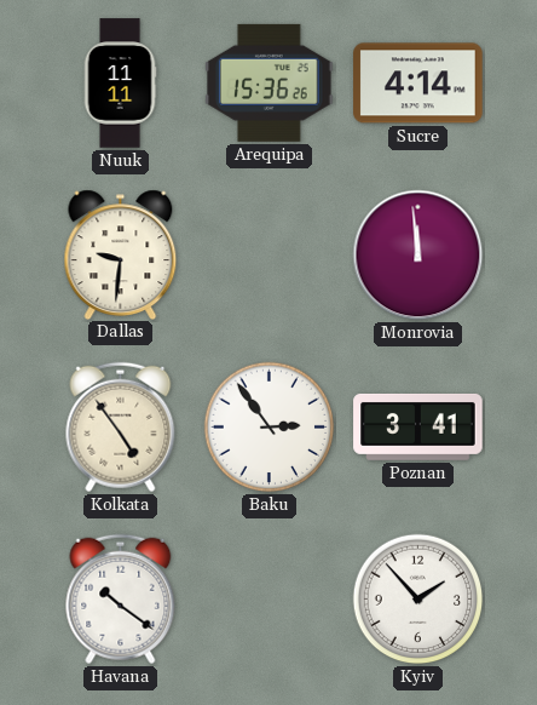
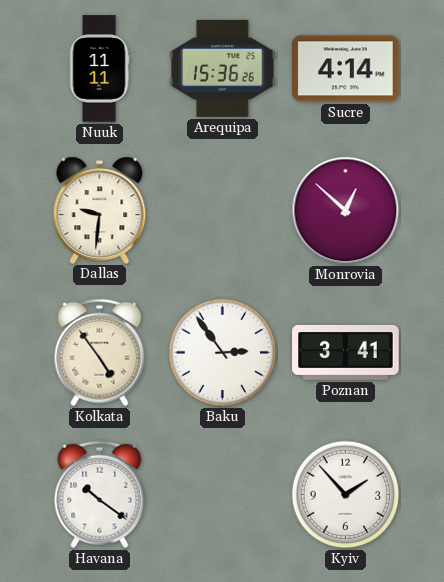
Monrovia: 11:59 -> 12:52 (346, 211)
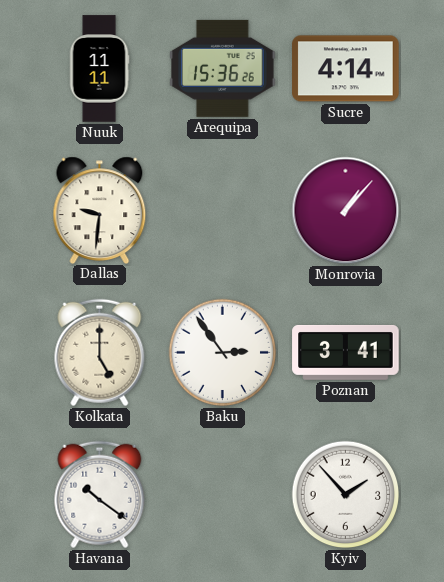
Monrovia: 12:52 -> 1:07 (346, 211)
Kolkata: 4:54 -> 5:00 (100, 353)
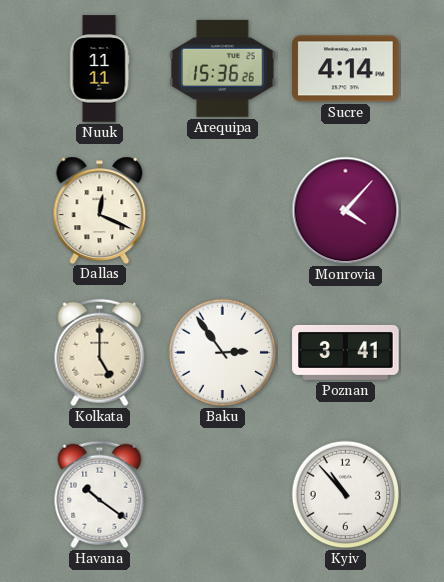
Dallas: 9:31 -> 12:19 (100, 210)
Monrovia: 1:07 -> 4:07 (346, 211)
Kyiv: 1:53 -> 10:53 (346, 495)
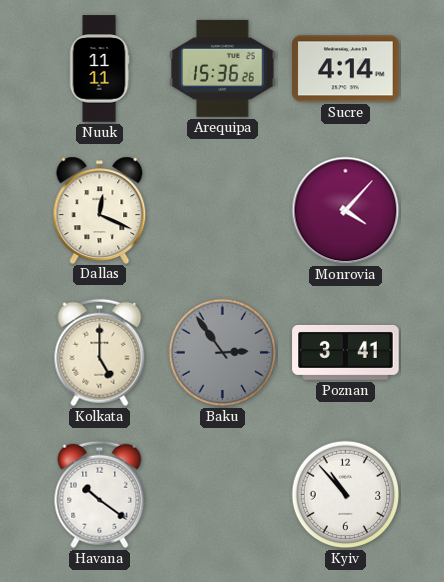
Baku dial: white -> grey (223, 353)
